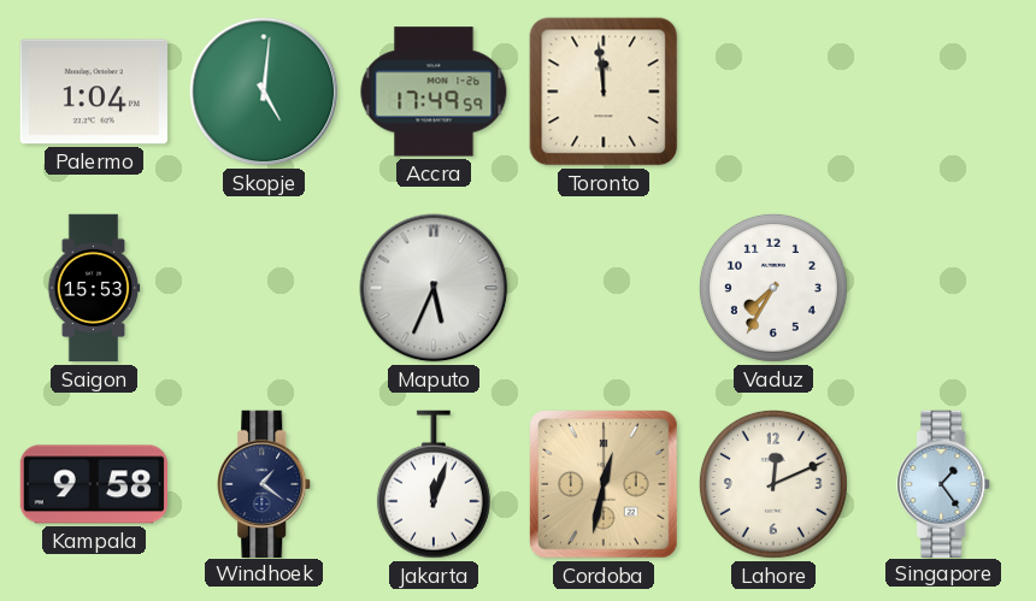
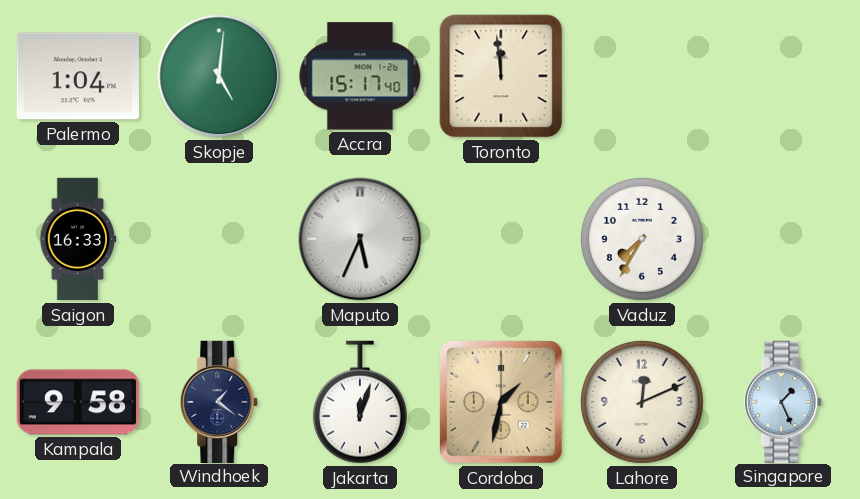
Accra: 17:49 -> 15:17 (360, 76)
Saigon: 15:53 -> 16:33 (78, 239)
Cordoba: 12:32 -> 1:32 (502, 403)
Singapore: 1:24 -> 1:26 (784, 401)
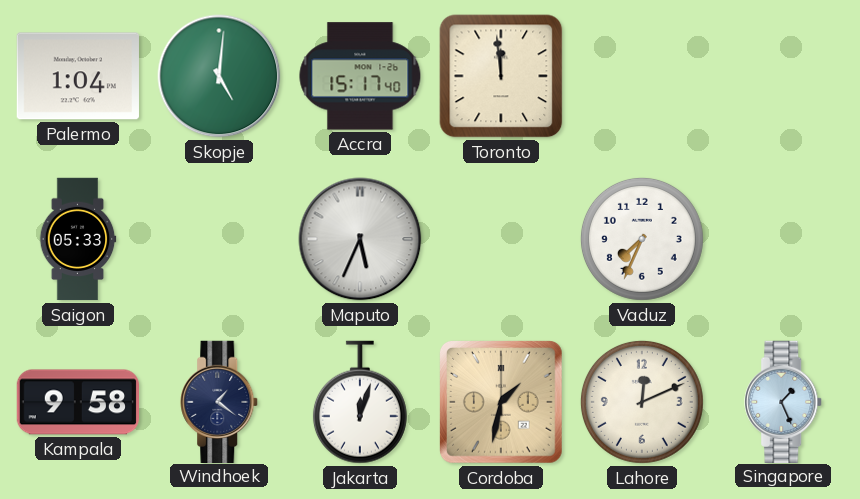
Saigon: 16:33 -> 05:33 (78, 239)
Vaduz: 7:35 -> 7:34 (642, 239)
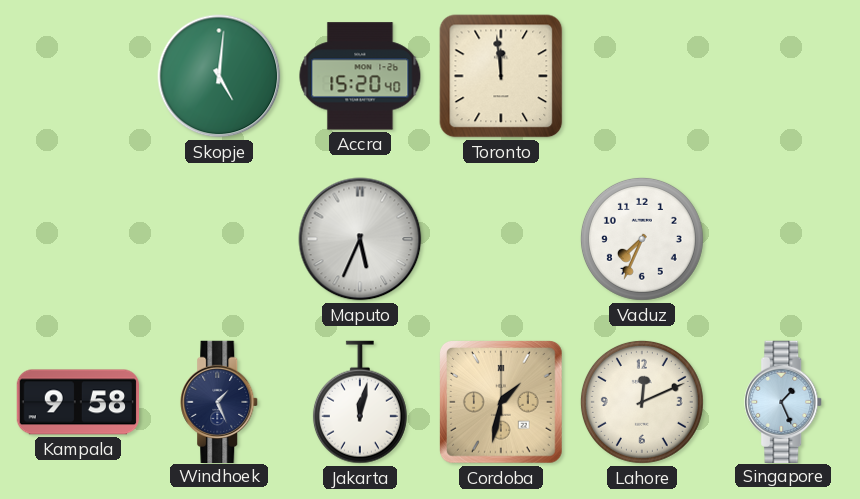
Palermo: 1:04 -> none (78, 76)
Accra: 15:17 -> 15:20 (360, 76)
Saigon: 05:33 -> none (78, 239)
Windhoek: 1:21 -> 1:26 (220, 401)
Jakarta: 12:03 -> 12:02 (360, 402)
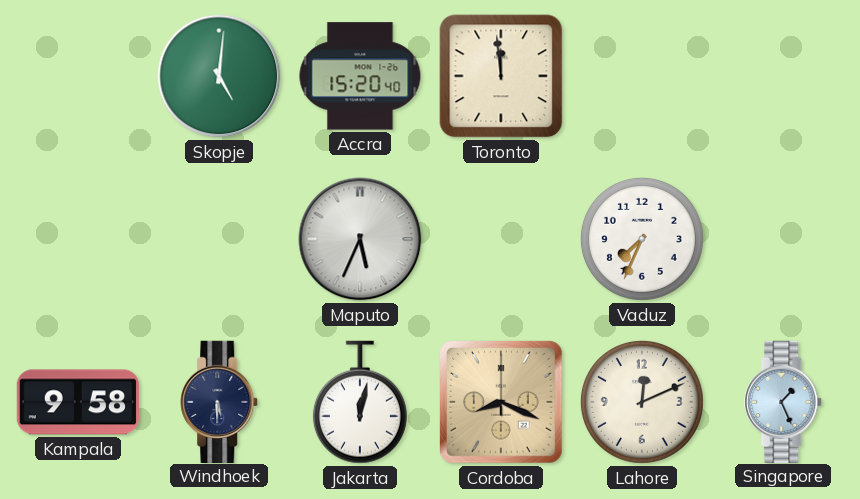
Windhoek: 1:26 -> 5:30 (220, 401)
Cordoba: 1:32 -> 8:19 (502, 403)
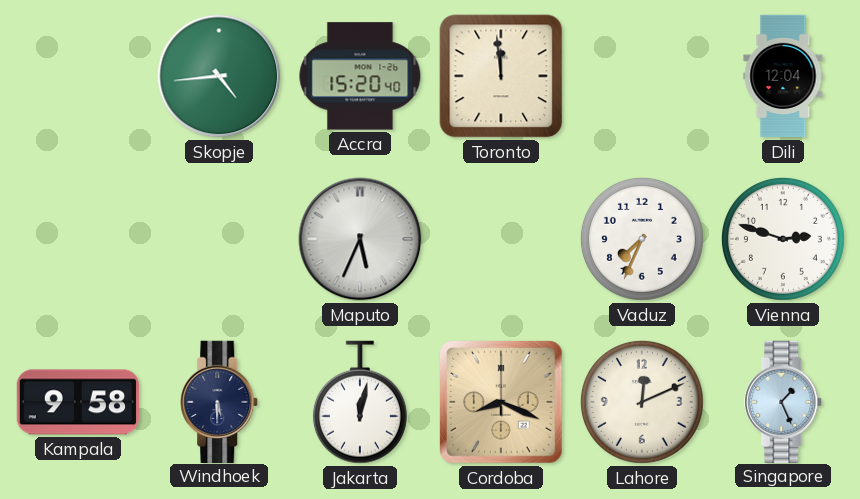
Skopje: 5:01 -> 4:44 (219, 76)
Dili: none -> 12:04 (783, 76)
Vienna: none -> 2:48 (783, 239)
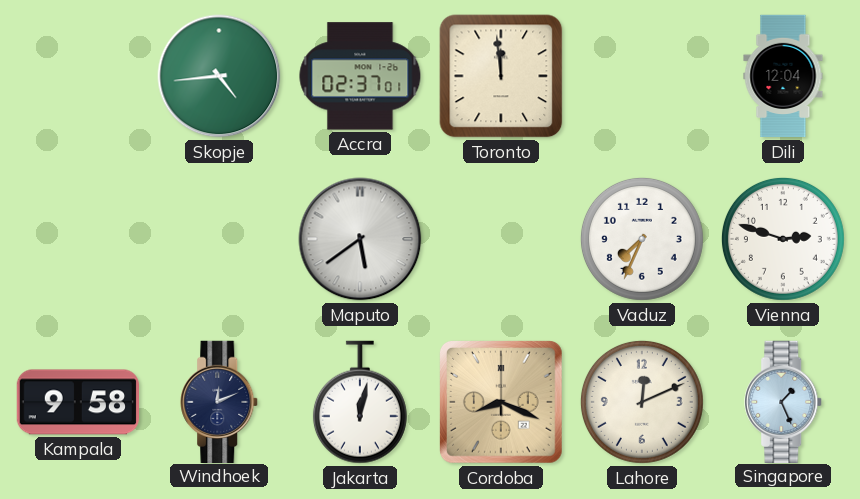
Accra: 15:20 -> 02:37 (360, 76)
Maputo: 5:34 -> 5:39 (360, 239)
Windhoek: 5:30 -> 12:11 (220, 401)
